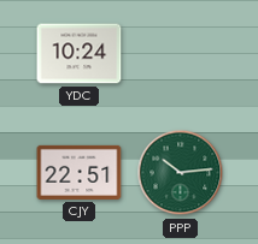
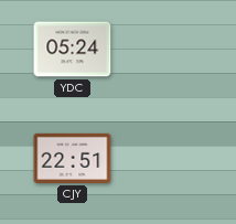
YDC: 10:24 -> 05:24 (73, 50)
PPP: 10:14 -> none (181, 173)
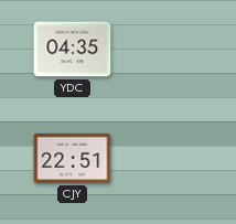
YDC: 05:24 -> 04:35 (73, 50)
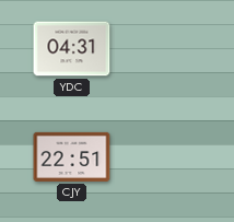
YDC: 04:35 -> 04:31 (72, 49)
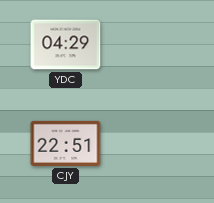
YDC: 04:31 -> 04:29 (66, 45)
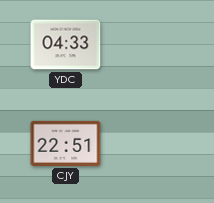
YDC: 04:29 -> 04:33 (66, 45)
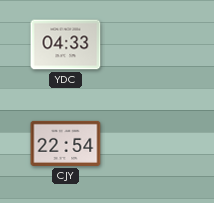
CJY: 22:51 -> 22:54 (66, 143)
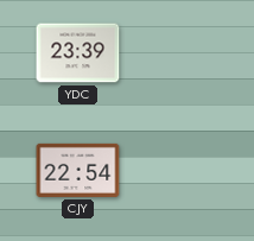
YDC: 04:33 -> 23:39 (78, 53)
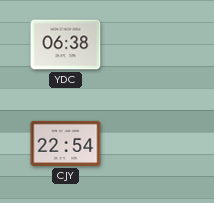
YDC: 23:39 -> 06:38 (66, 45)
